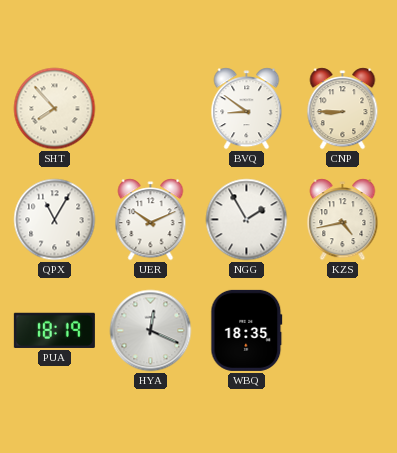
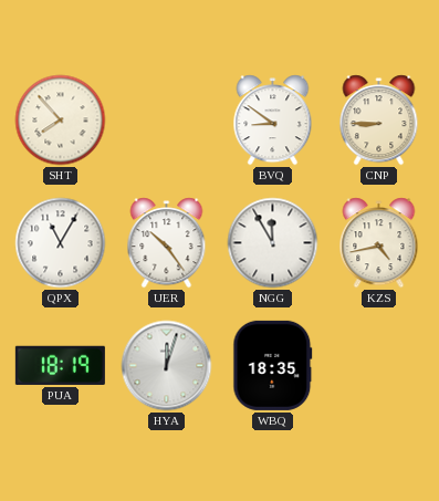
UER: 10:11 -> 10:24 (167, 243)
NGG: 1:55 -> 11:55 (273, 243)
HYA: 12:19 -> 12:03 (167, 366)
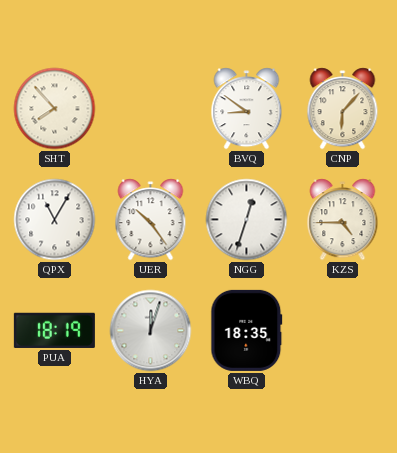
CNP: 8:45 -> 6:07 (343, 109)
NGG: 11:55 -> 12:33 (247, 220)
KZS: 4:43 -> 4:45 (343, 220)
